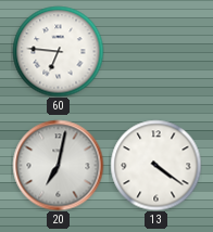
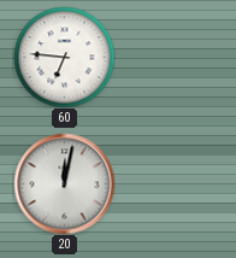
20: 7:02 -> 12:02 (64, 183)
13: 4:21 -> none (155, 165)
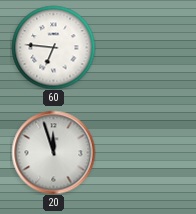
20: 12:02 -> 11:57 (53, 152)
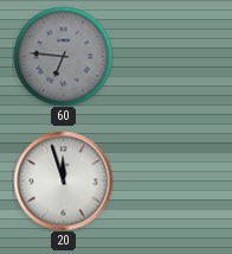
60 dial: white -> grey (63, 56)
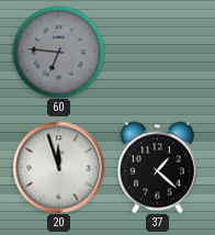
37: none -> 1:22 (157, 167)
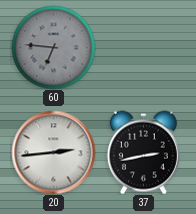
20: 11:57 -> 2:44 (53, 152)
37: 1:22 -> 2:43 (143, 152)
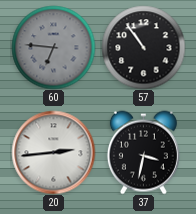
57: none -> 10:54 (143, 47)
37: 2:43 -> 3:32 (143, 152)
